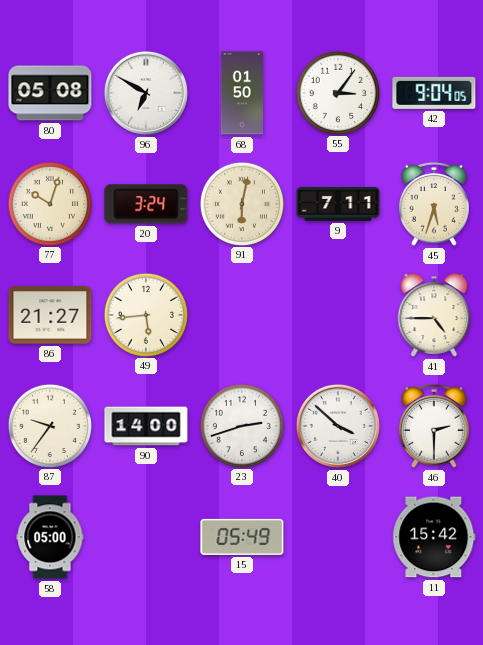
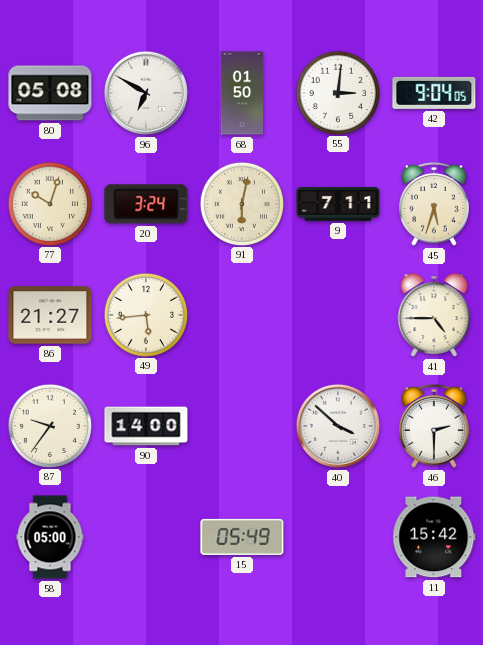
55: 3:06 -> 3:01 (337, 92)
23: 2:42 -> none (241, 425)
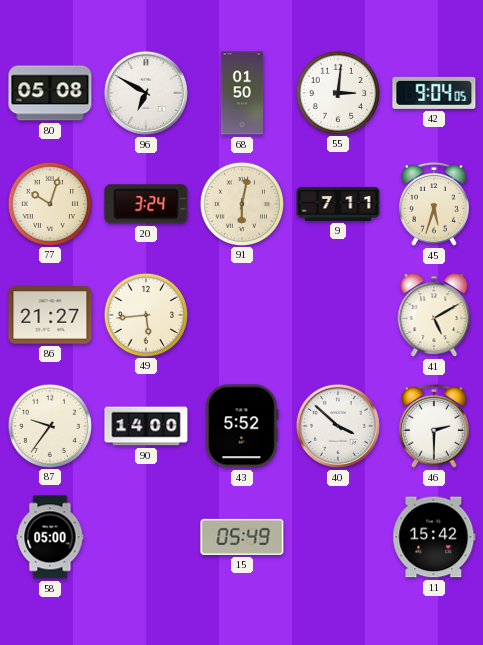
41: 4:45 -> 5:10 (434, 315)
43: none -> 5:52 (242, 426)
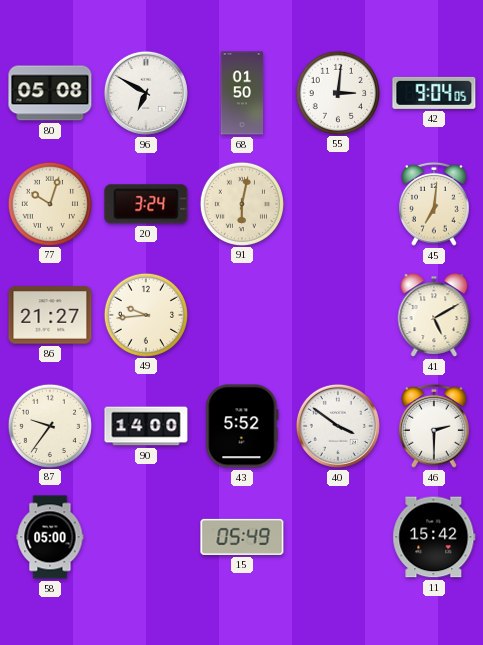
9: 7:11 -> none (338, 204)
45: 5:33 -> 7:01 (435, 204)
49: 5:44 -> 9:44 (145, 314)
40: 3:52 -> 3:51 (338, 426)
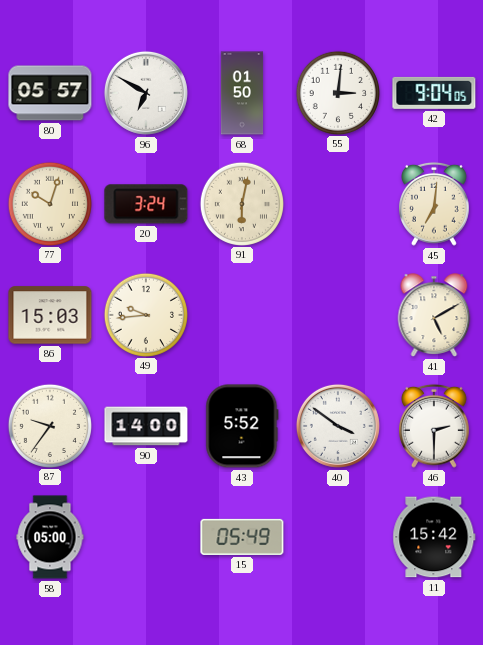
80: 05:08 -> 05:57 (50, 93)
86: 21:27 -> 15:03 (50, 315)
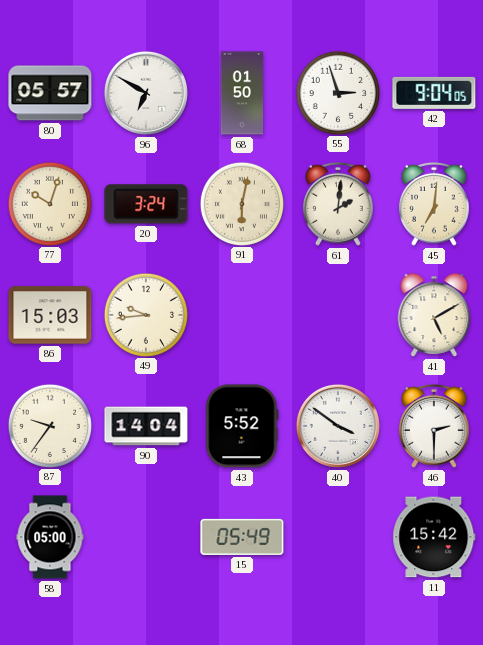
55: 3:01 -> 2:57 (337, 92)
61: none -> 2:01 (339, 204)
90: 14:00 -> 14:04 (146, 426)
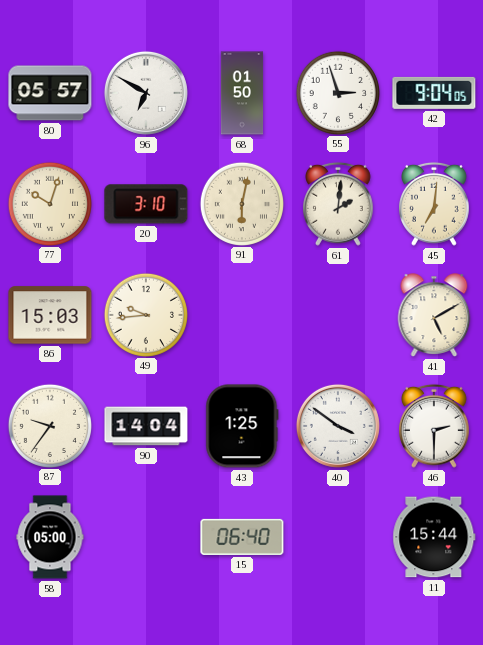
20: 3:24 -> 3:10 (146, 204)
43: 5:52 -> 1:25 (242, 426)
15: 05:49 -> 06:40 (242, 537)
11: 15:42 -> 15:44 (434, 537)
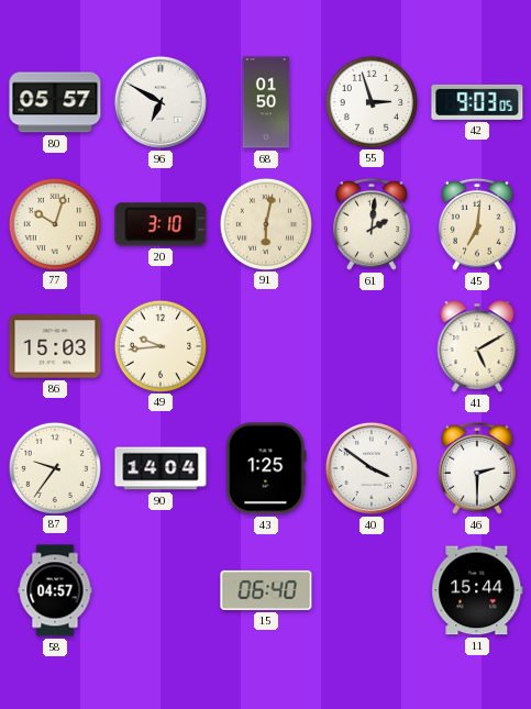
42: 9:04 -> 9:03 (477, 102)
58: 05:00 -> 04:57 (55, 590)
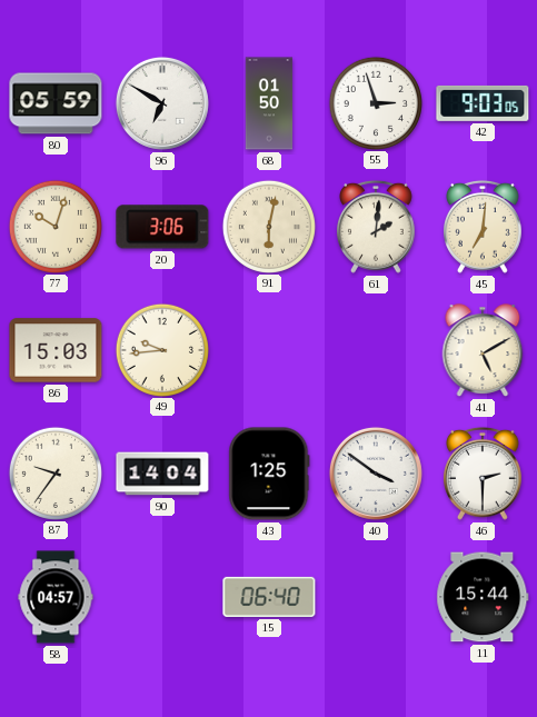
80: 05:57 -> 05:59 (56, 103)
20: 3:10 -> 3:06 (162, 227)
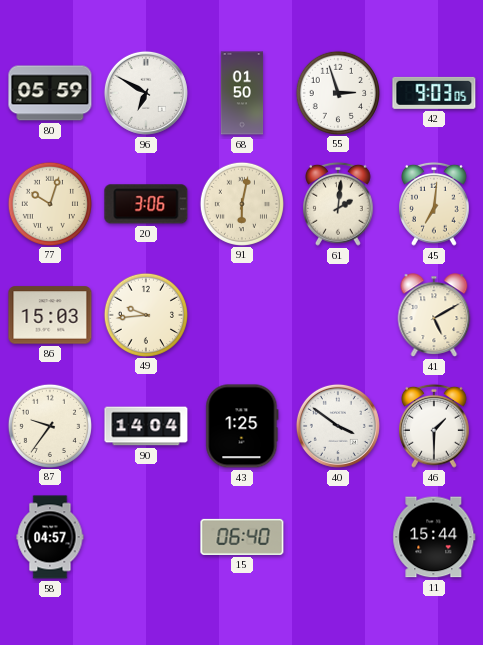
46: 2:30 -> 1:30 (435, 426)
